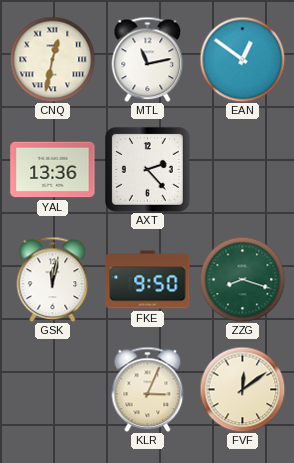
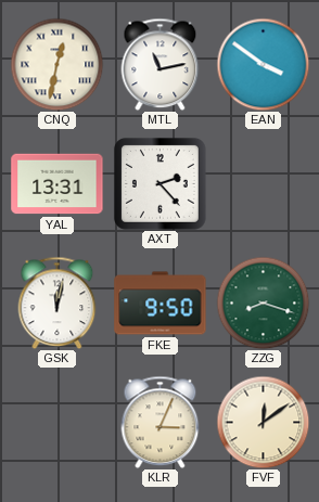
EAN: 12:51 -> 3:51 (263, 64)
YAL: 13:36 -> 13:31 (58, 184)
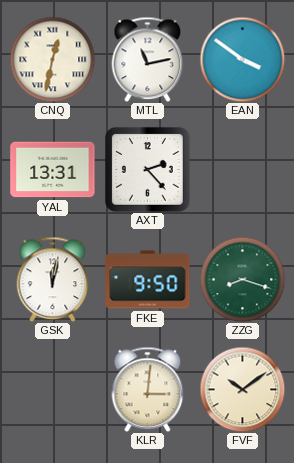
KLR: 3:04 -> 3:01 (148, 389)
FVF: 12:09 -> 10:09 (242, 389)
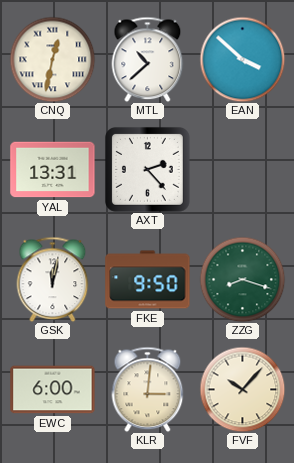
MTL: 11:13 -> 10:38 (148, 59)
EAN: 3:51 -> 3:52 (242, 59)
EWC: none -> 6:00 (53, 390)
FVF: 10:09 -> 10:07 (242, 389)
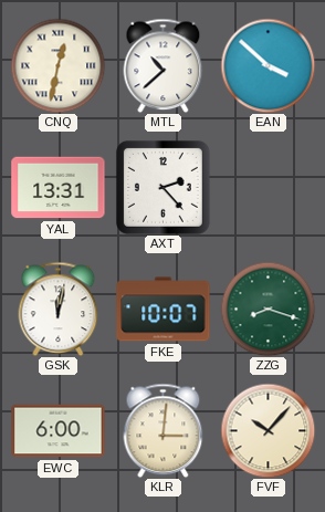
FKE: 9:50 -> 10:07 (164, 310)
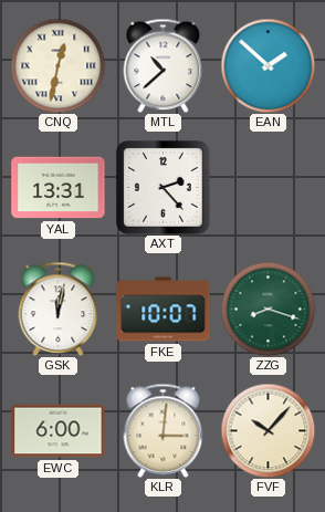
EAN: 3:52 -> 1:52 (268, 65)
